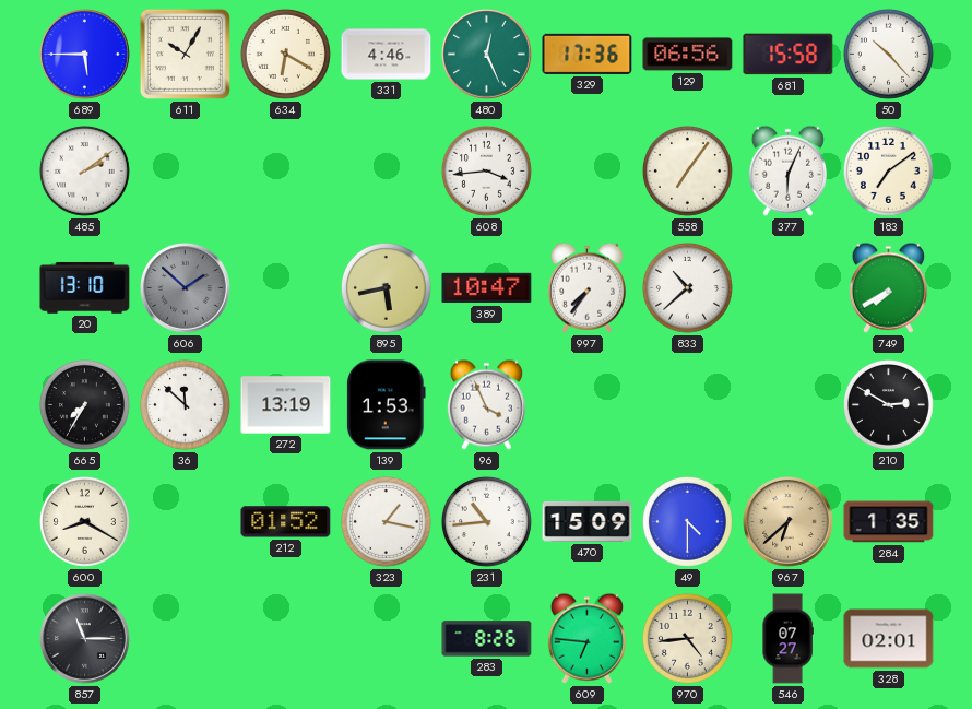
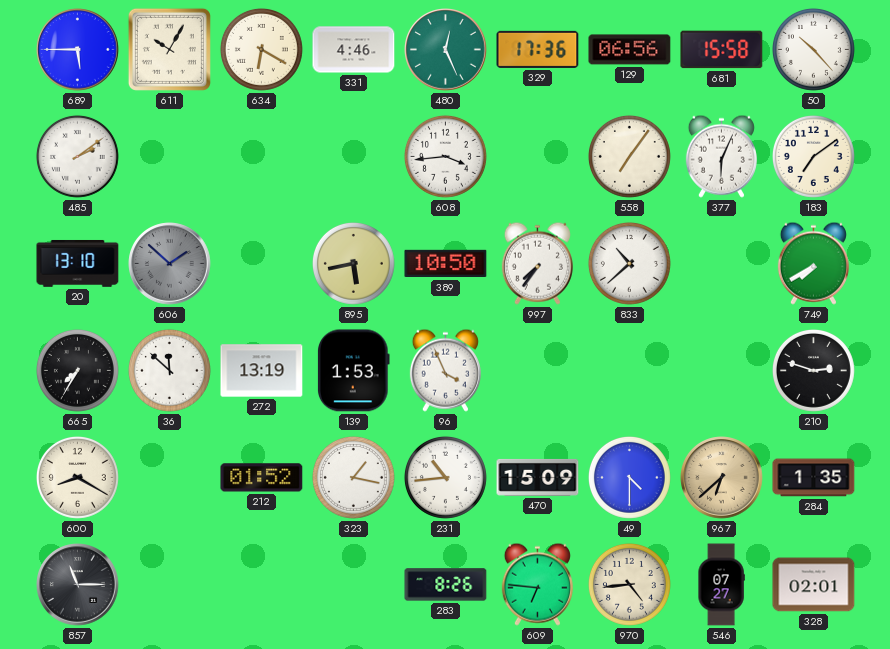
389: 10:47 -> 10:50 (446, 264)
210: 2:50 -> 2:48 (813, 370)
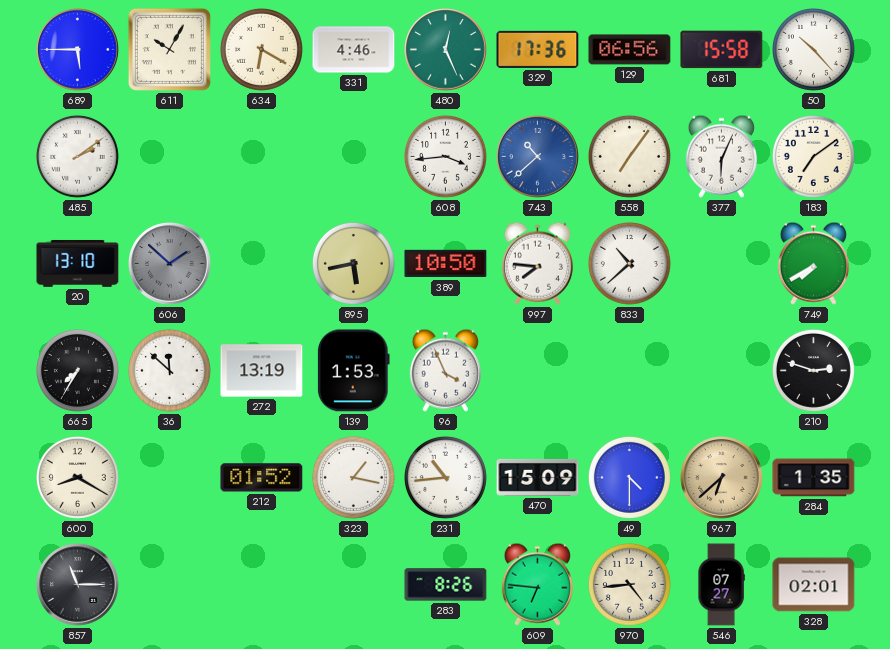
743: none -> 10:38 (538, 157)
997: 7:36 -> 7:46 (537, 263)
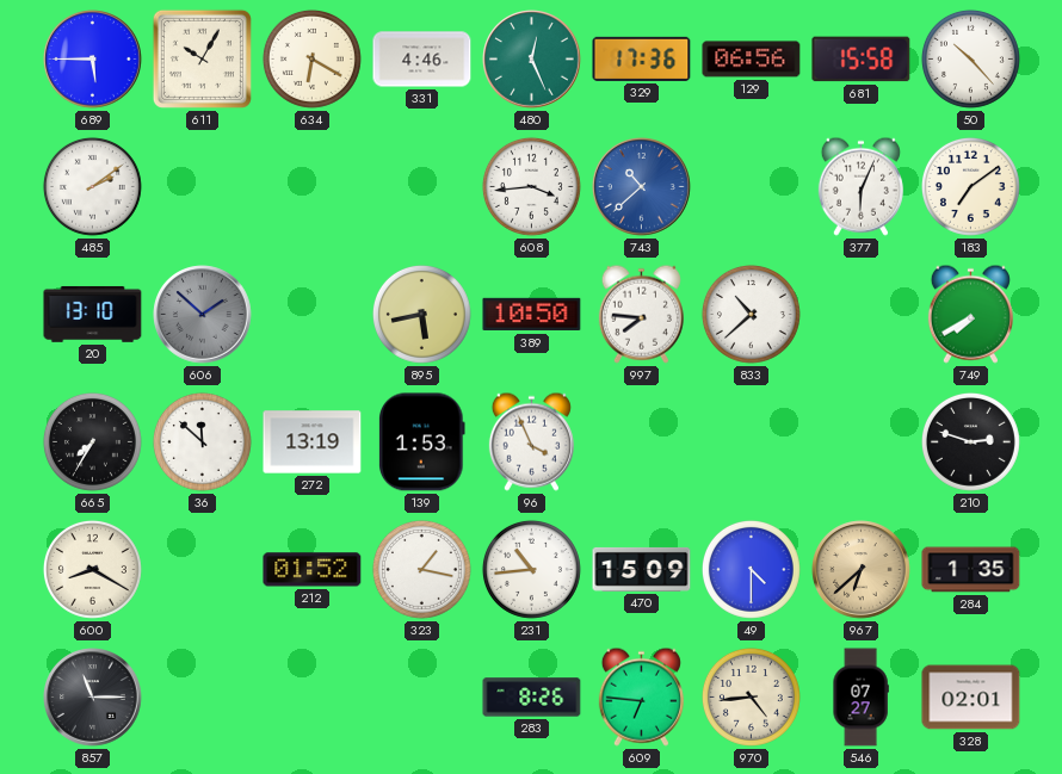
558: 7:06 -> none (629, 156)
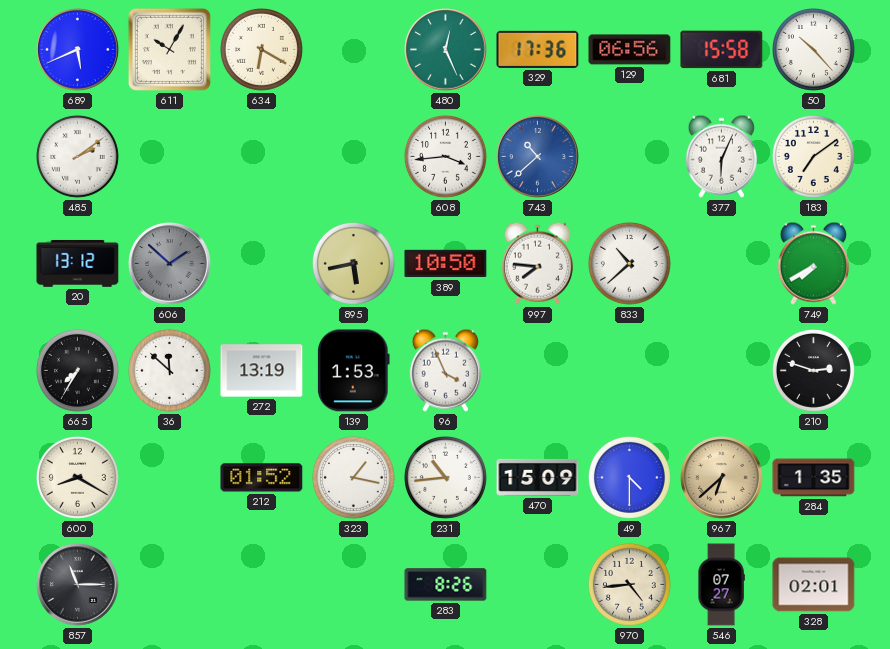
689: 5:45 -> 5:41 (78, 50)
331: 4:46 -> none (422, 60)
20: 13:10 -> 13:12 (78, 263)
609: 6:46 -> none (641, 696)
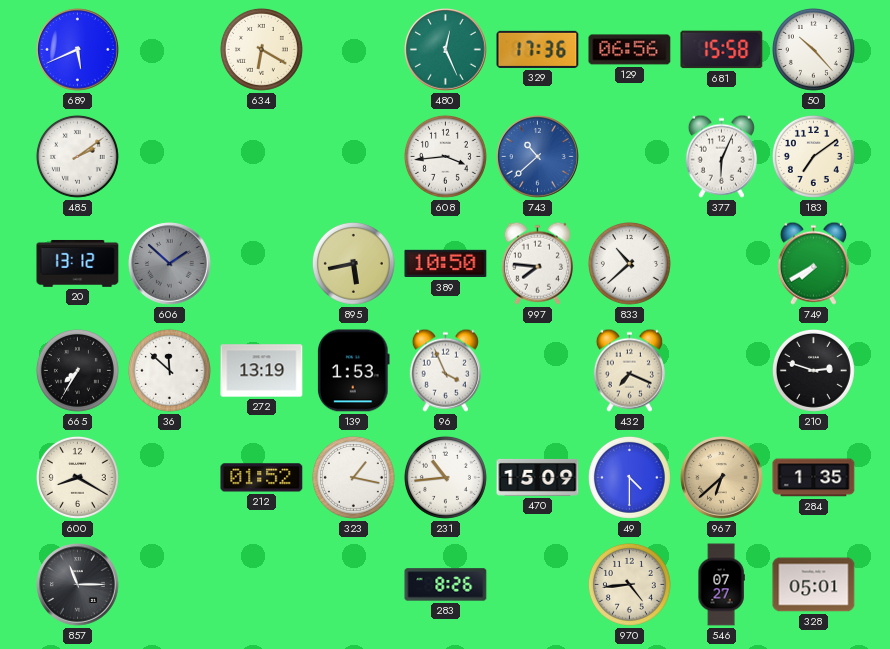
611: 10:05 -> none (169, 49)
432: none -> 7:19 (629, 370)
328: 02:01 -> 05:01 (814, 585)
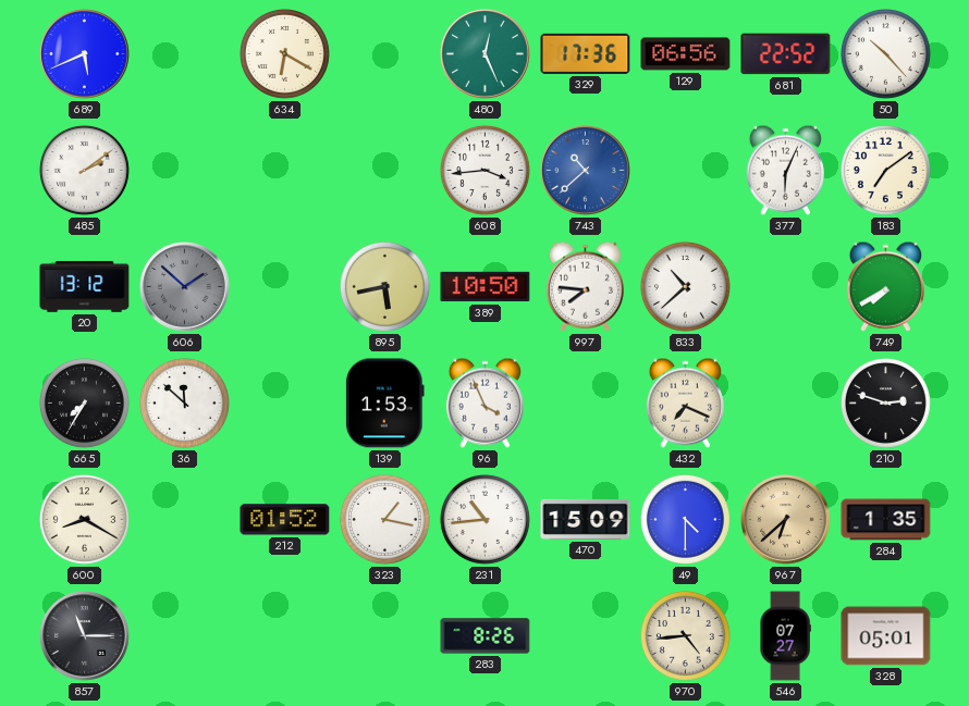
681: 15:58 -> 22:52 (786, 54)
272: 13:19 -> none (262, 371)
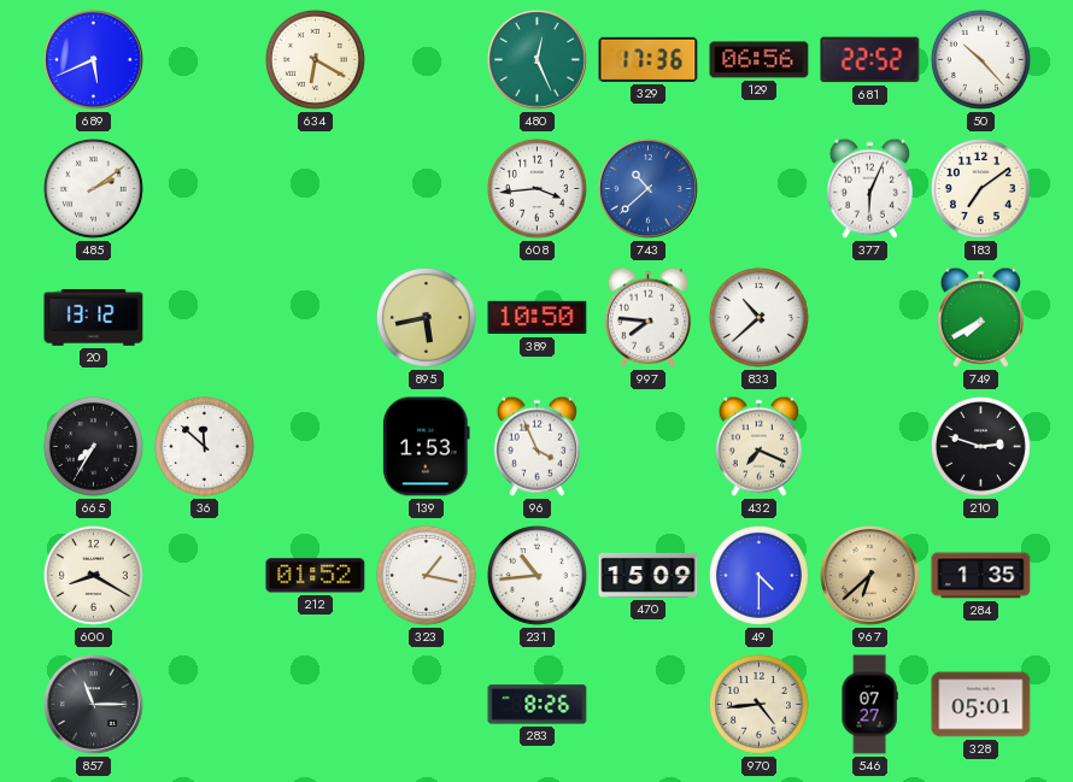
606: 1:52 -> none (185, 287)
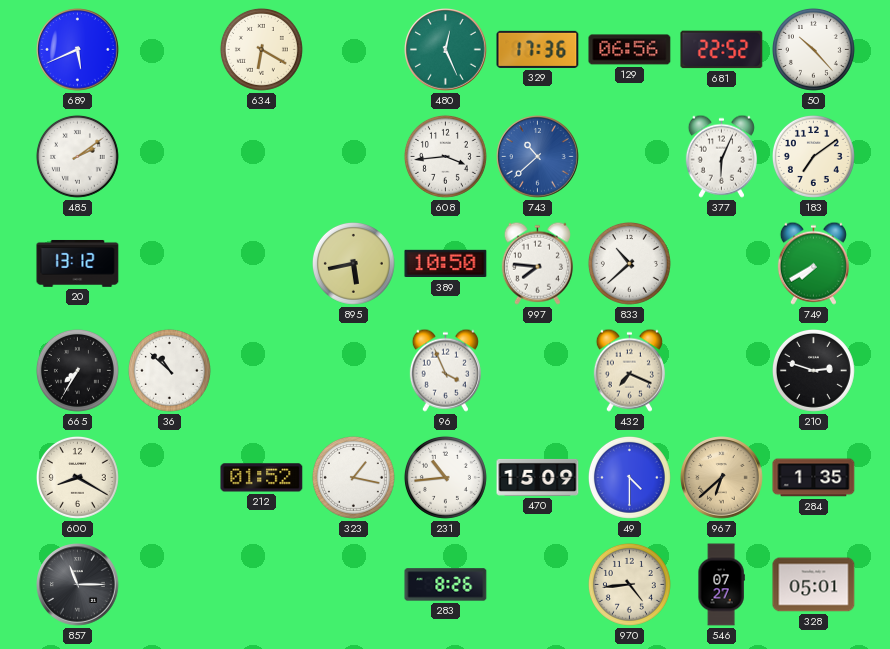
36: 11:52 -> 10:52 (169, 370)
139: 1:53 -> none (426, 447)
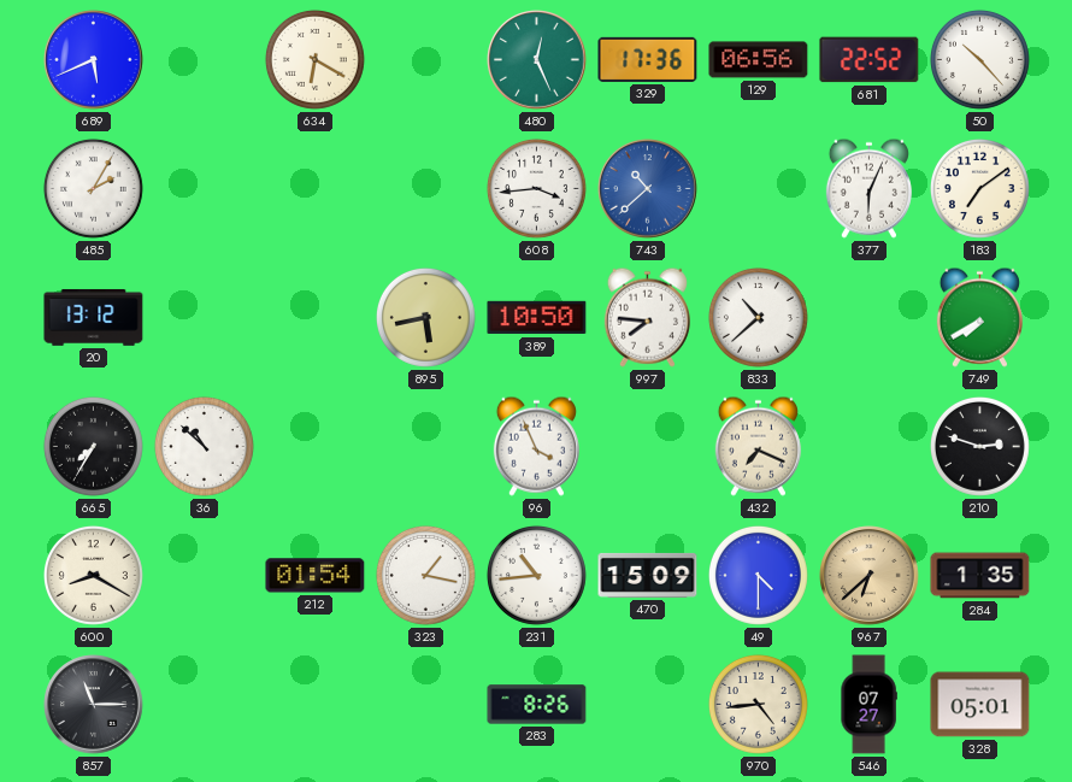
485: 2:09 -> 2:05 (93, 188)
212: 01:52 -> 01:54 (316, 576)
